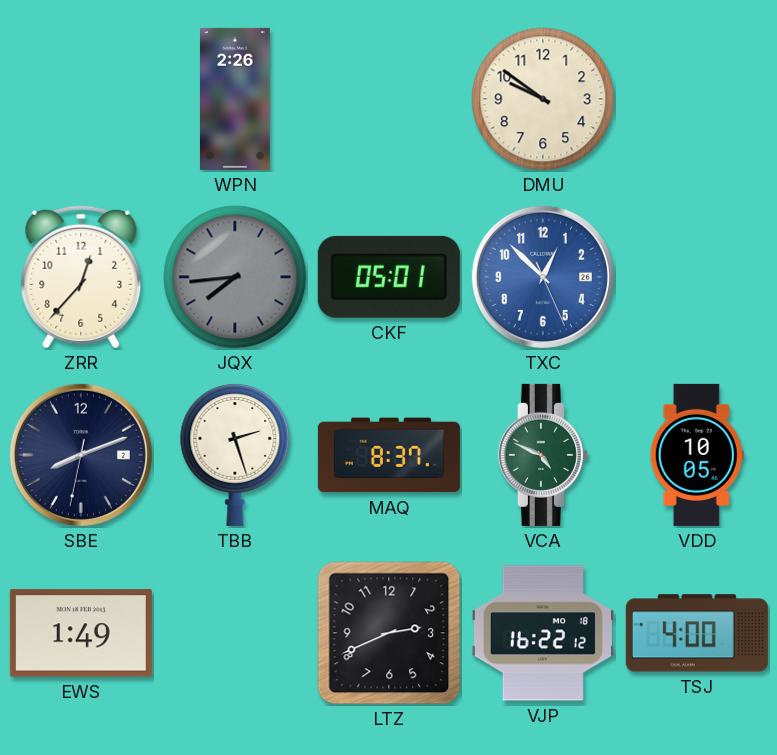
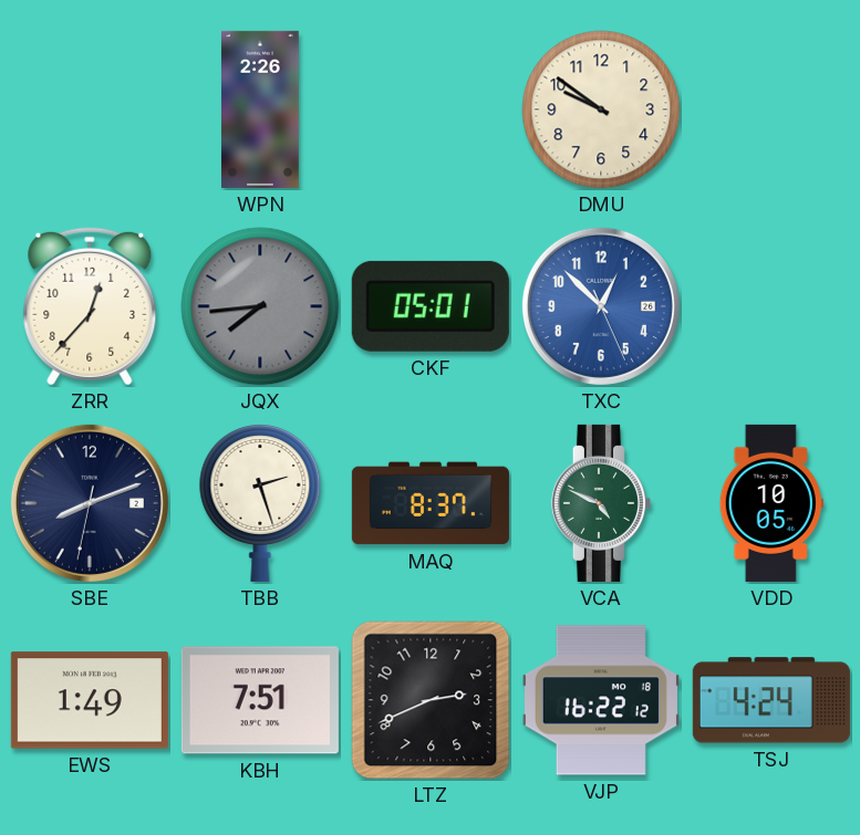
KBH: none -> 7:51 (260, 700)
TSJ: 4:00 -> 4:24 (771, 700)
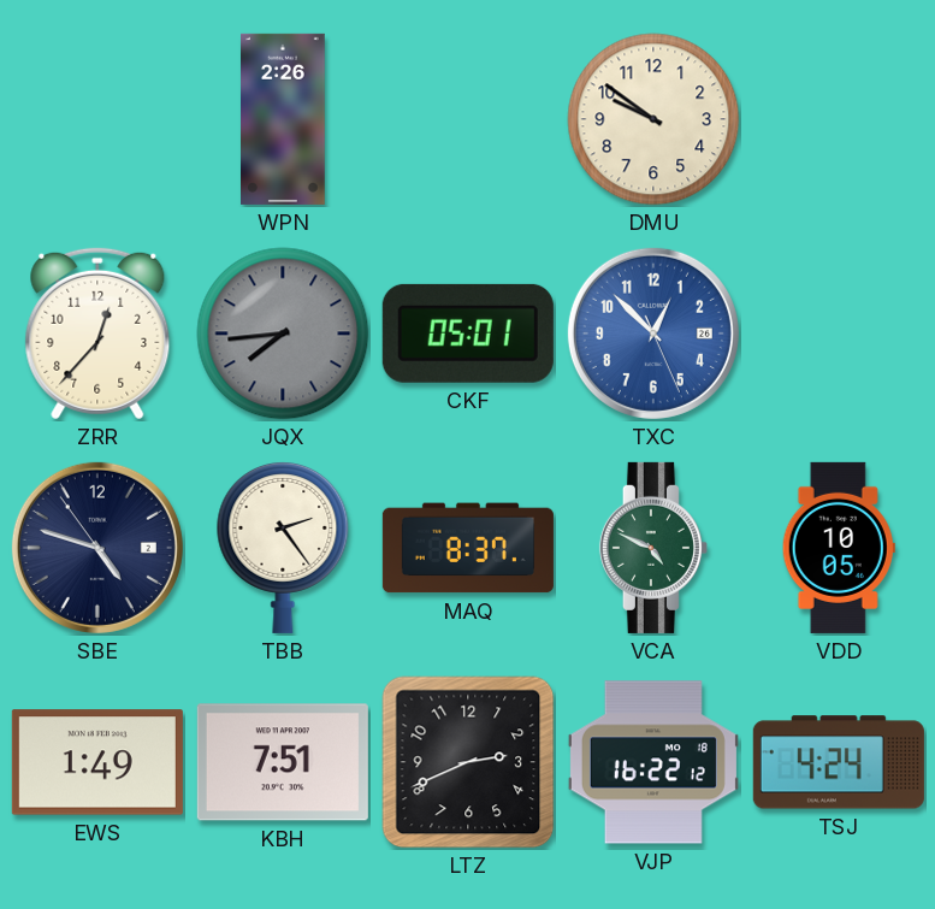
SBE: 8:11 -> 4:47 (97, 548)
TBB: 2:27 -> 2:24 (283, 547)
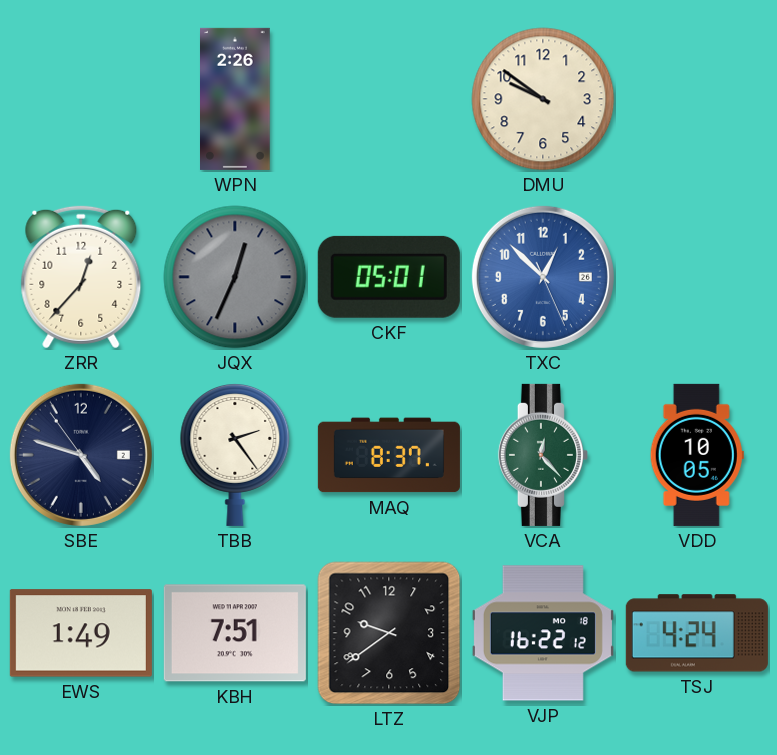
JQX: 7:44 -> 12:34 (235, 277)
VCA: 4:49 -> 12:23 (543, 455)
LTZ: 2:41 -> 9:39 (389, 633)
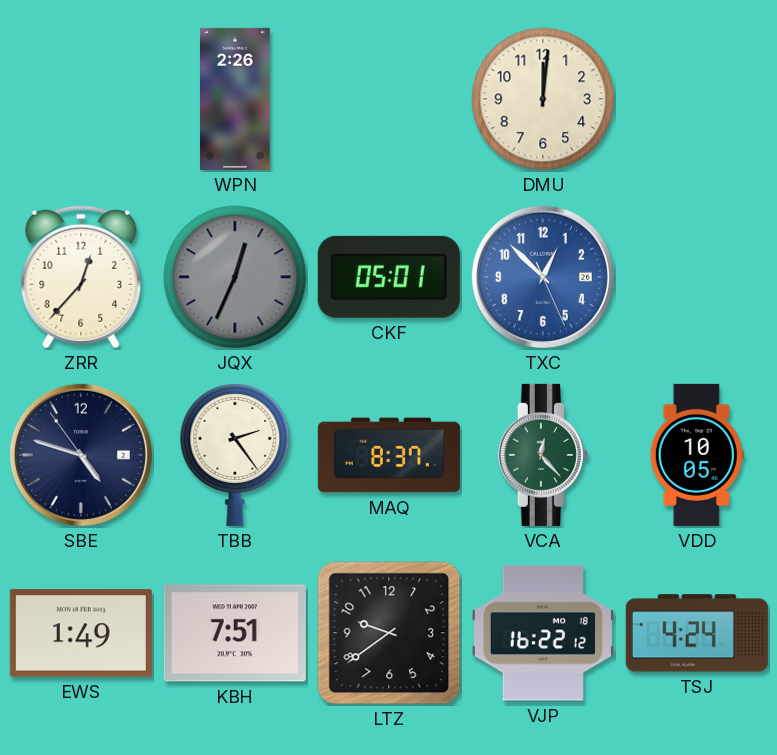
DMU: 9:51 -> 12:01 (543, 99)
